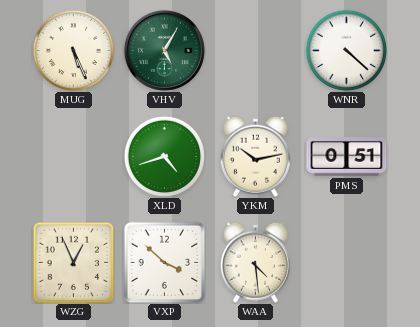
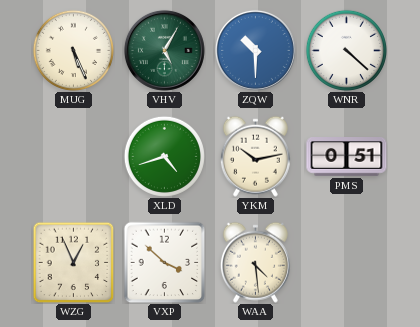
ZQW: none -> 10:30 (255, 50)
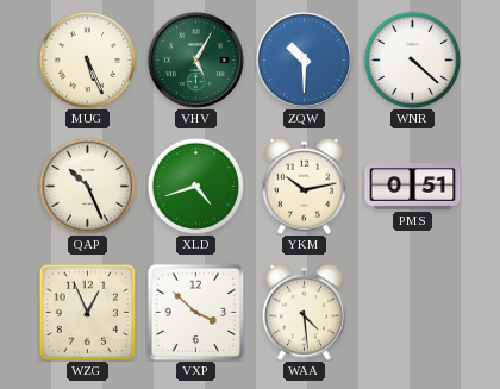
QAP: none -> 10:26 (87, 186)
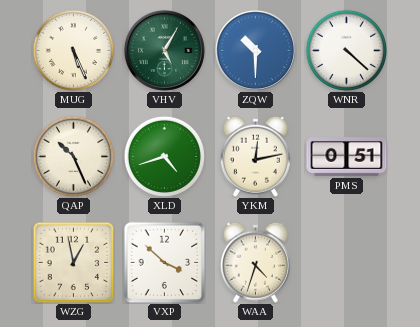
YKM: 10:13 -> 12:13 (255, 156)
WZG: 12:56 -> 12:58 (73, 262)
WAA: 4:29 -> 4:33 (255, 262)
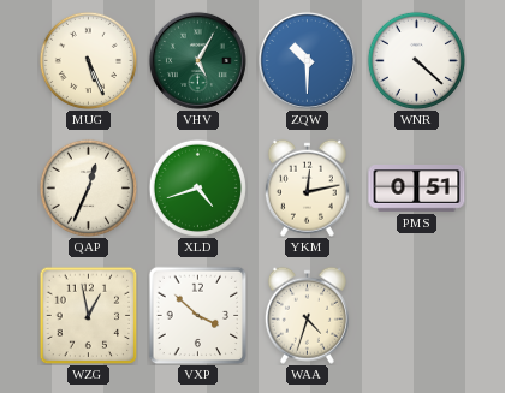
QAP: 10:26 -> 12:34 (88, 187)
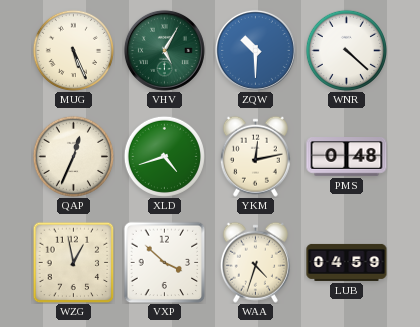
PMS: 0:51 -> 0:48 (347, 157)
LUB: none -> 04:59 (347, 262)
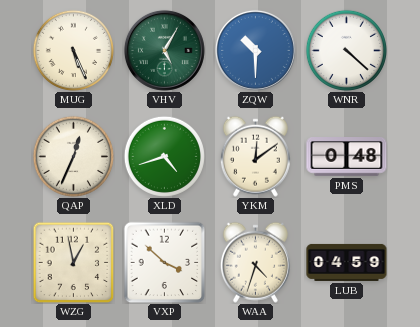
YKM: 12:13 -> 12:09 (255, 156)
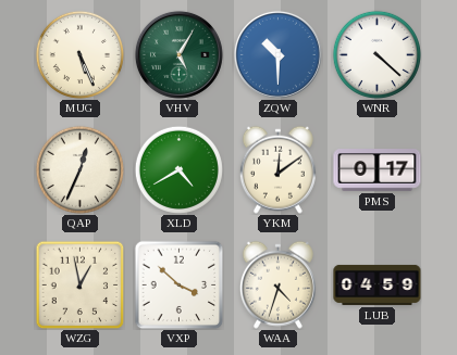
XLD: 4:42 -> 4:40 (178, 169)
PMS: 0:48 -> 0:17 (378, 170)
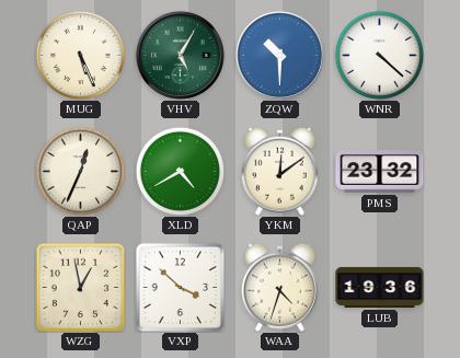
PMS: 0:17 -> 23:32 (380, 172)
LUB: 04:59 -> 19:36 (380, 287)
